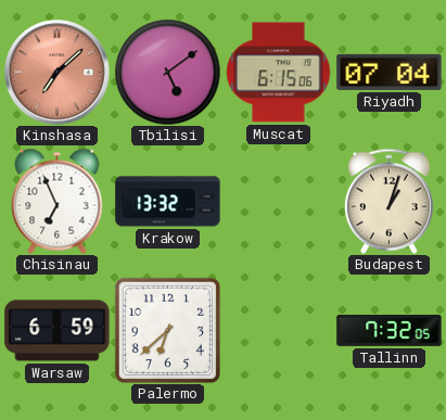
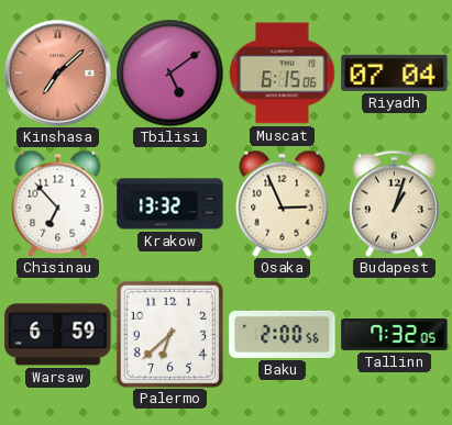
Chisinau: 6:56 -> 6:53 (58, 203)
Osaka: none -> 2:56 (283, 203)
Baku: none -> 2:00 (283, 334)
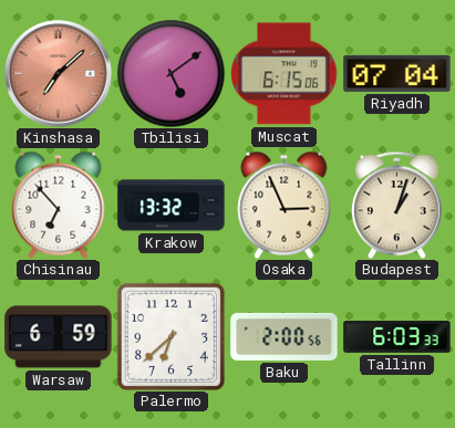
Tallinn: 7:32 -> 6:03 (397, 337)
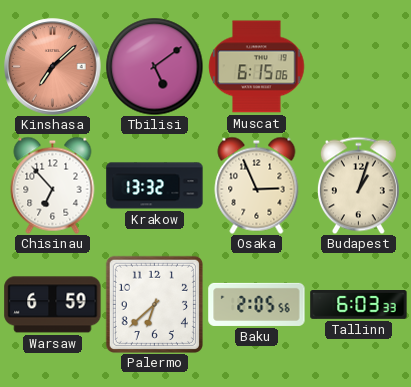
Riyadh: 07:04 -> none (397, 73)
Baku: 2:00 -> 2:05 (257, 304)
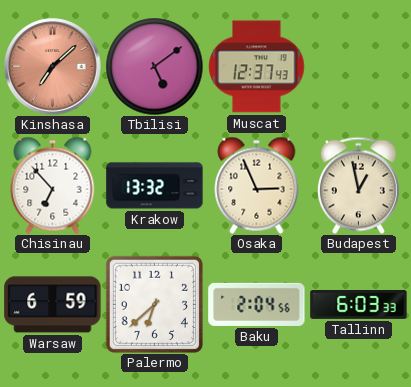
Muscat: 6:15 -> 12:37 (257, 67)
Budapest: 1:03 -> 12:58 (358, 185)
Baku: 2:05 -> 2:04 (257, 304)
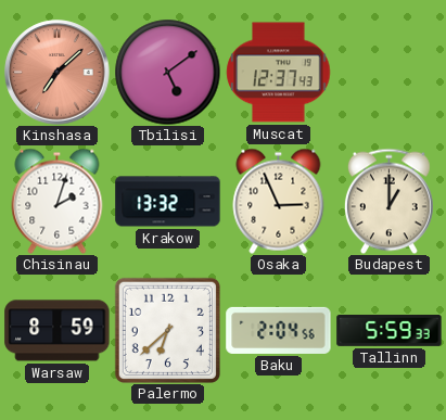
Chisinau: 6:53 -> 2:03 (58, 201)
Budapest: 12:58 -> 1:00 (388, 201)
Warsaw: 6:59 -> 8:59 (58, 331)
Tallinn: 6:03 -> 5:59 (390, 331)
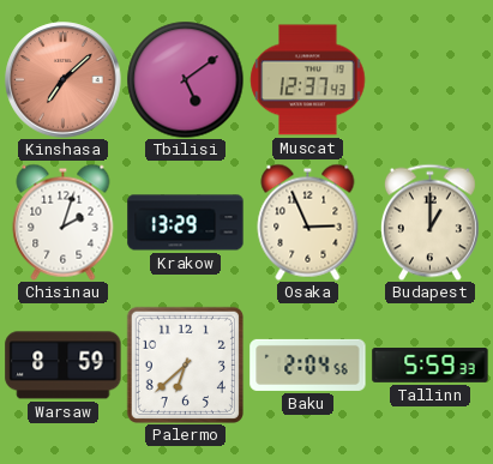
Krakow: 13:32 -> 13:29 (186, 223)
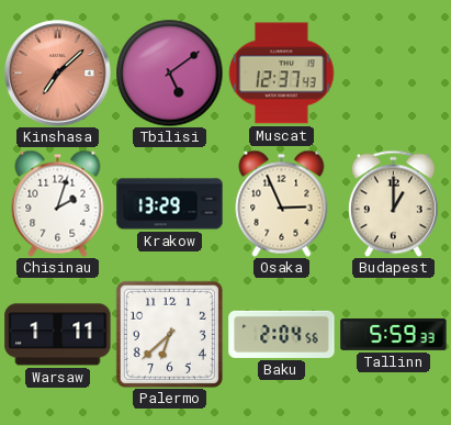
Warsaw: 8:59 -> 1:11 (58, 335)
